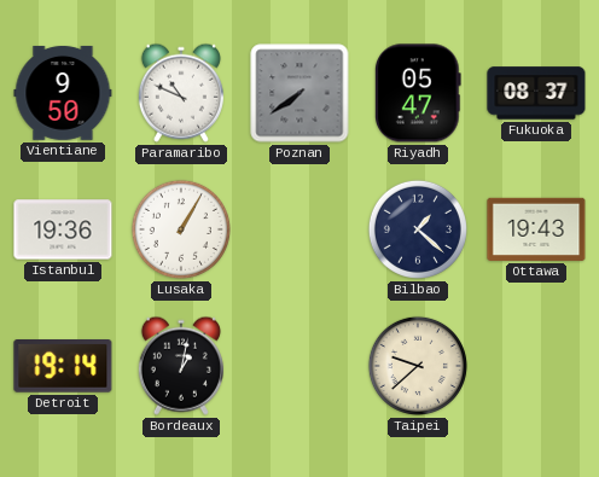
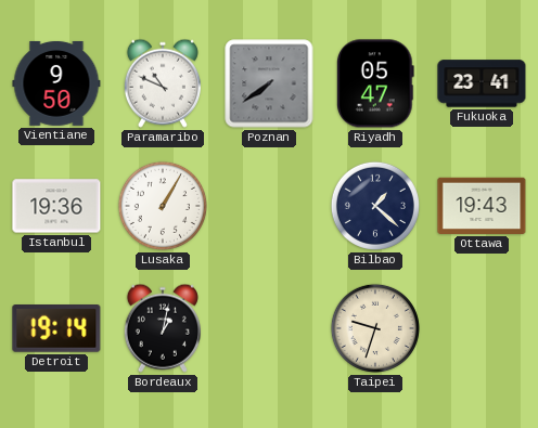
Fukuoka: 08:37 -> 23:41 (482, 83)
Taipei: 9:38 -> 9:33 (375, 328)
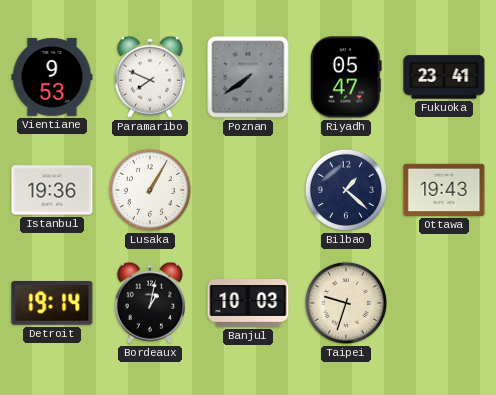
Vientiane: 9:50 -> 9:53 (52, 77)
Paramaribo: 10:49 -> 7:49 (150, 77)
Banjul: none -> 10:03 (248, 304)
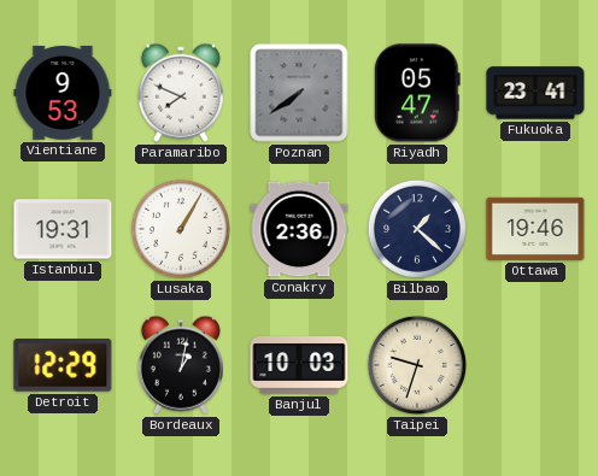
Istanbul: 19:36 -> 19:31 (63, 229)
Conakry: none -> 2:36 (299, 229)
Ottawa: 19:43 -> 19:46 (535, 229)
Detroit: 19:14 -> 12:29 (63, 366)
